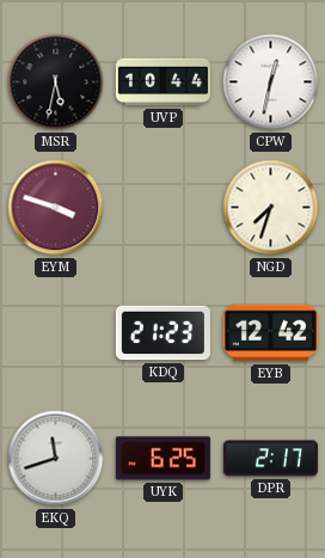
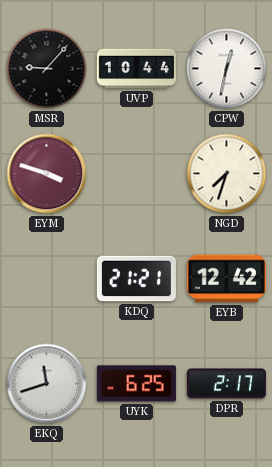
MSR: 5:32 -> 9:07 (47, 69)
KDQ: 21:23 -> 21:21 (136, 279)
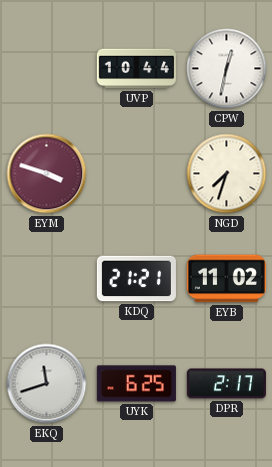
MSR: 9:07 -> none (47, 69)
EYB: 12:42 -> 11:02 (226, 279)
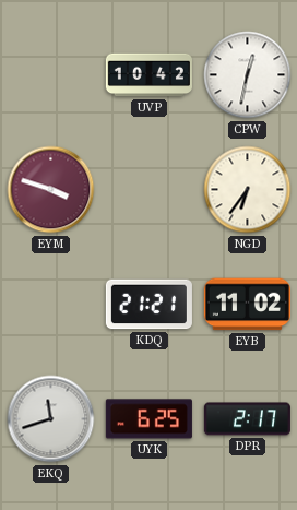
UVP: 10:44 -> 10:42 (148, 75)
NGD: 7:33 -> 6:36 (248, 190)
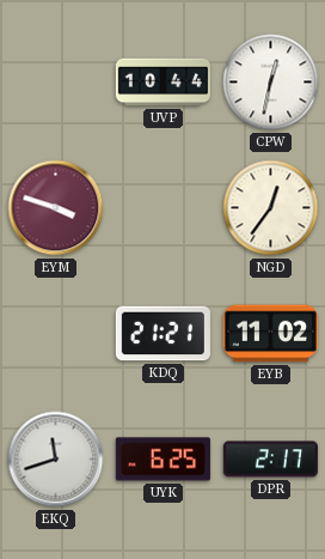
UVP: 10:42 -> 10:44 (162, 83)
NGD: 6:36 -> 12:36 (271, 208)
